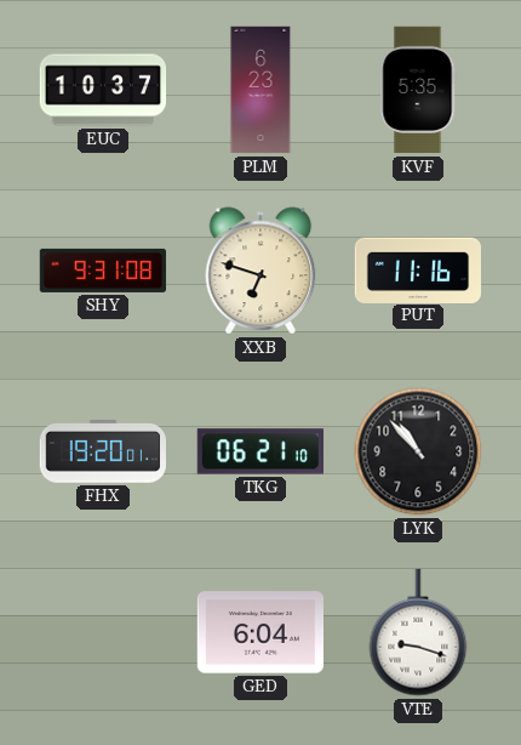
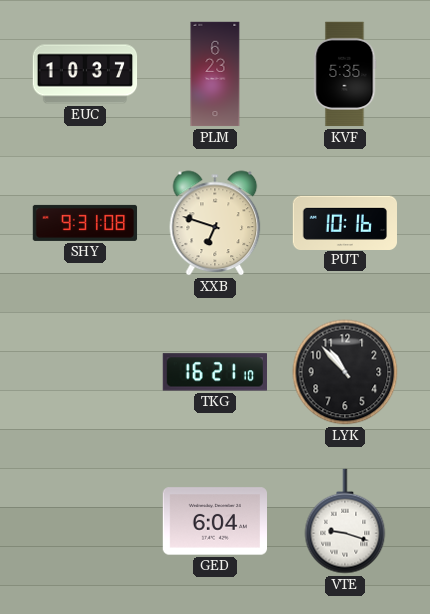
PUT: 11:16 -> 10:16 (344, 222)
FHX: 19:20 -> none (102, 453)
TKG: 06:21 -> 16:21 (214, 372)
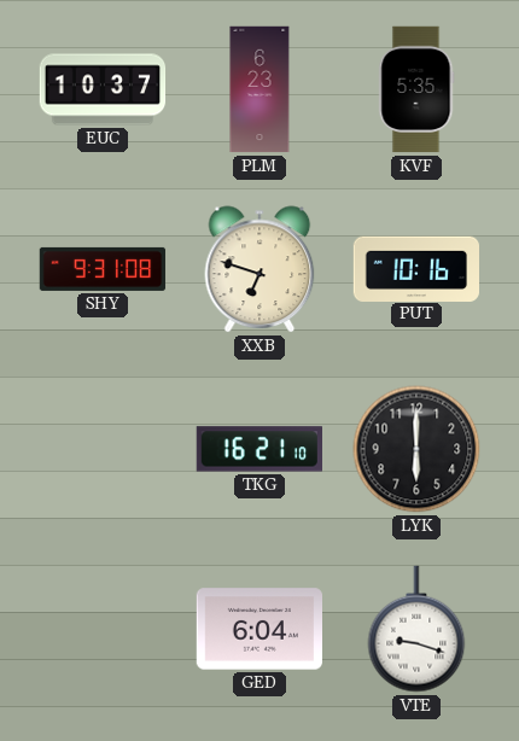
LYK: 10:53 -> 6:00 (416, 449)
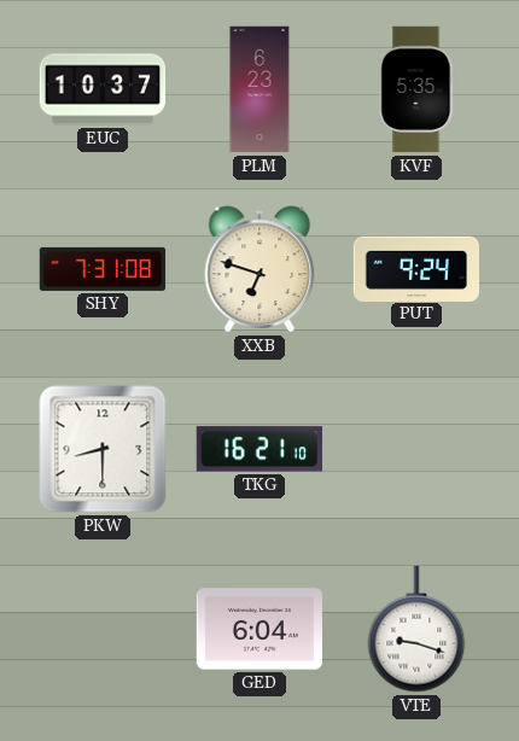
SHY: 9:31 -> 7:31 (103, 269)
PUT: 10:16 -> 9:24 (415, 268)
PKW: none -> 8:30 (103, 449)
LYK: 6:00 -> none (416, 449)
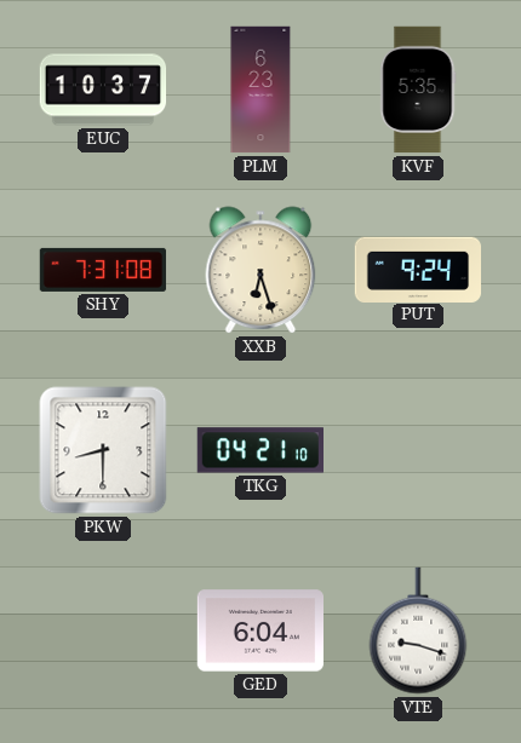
XXB: 6:48 -> 6:27 (260, 270)
TKG: 16:21 -> 04:21 (259, 450)
